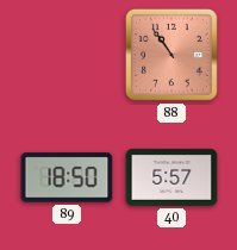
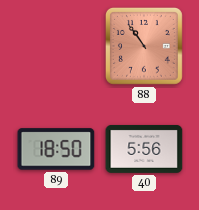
40: 5:57 -> 5:56 (144, 149)
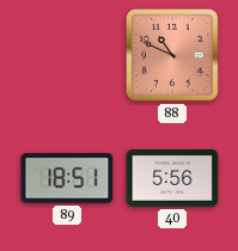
88: 10:54 -> 10:49 (172, 55)
89: 18:50 -> 18:51 (67, 178)
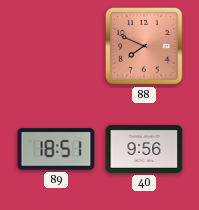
88: 10:49 -> 7:49 (144, 46)
40: 5:56 -> 9:56 (144, 149)
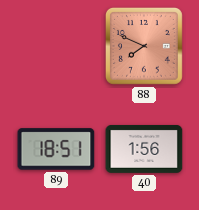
40: 9:56 -> 1:56 (144, 149)
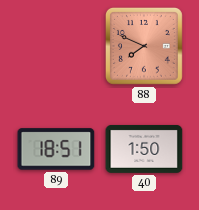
40: 1:56 -> 1:50 (144, 149)
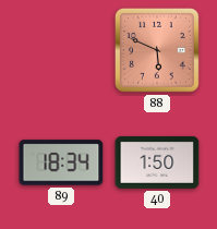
88: 7:49 -> 5:49 (157, 50)
89: 18:51 -> 18:34 (61, 162)
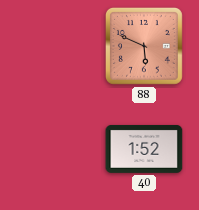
89: 18:34 -> none (61, 162)
40: 1:50 -> 1:52 (144, 149)
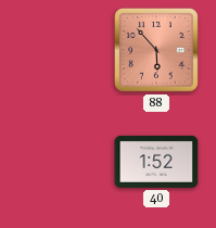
88: 5:49 -> 5:53 (156, 50)
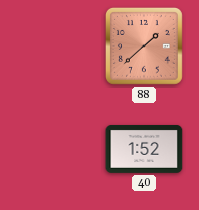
88: 5:53 -> 1:38 (144, 46)
